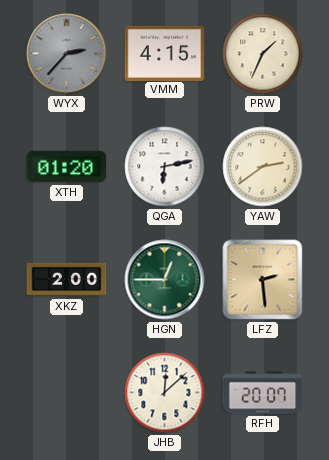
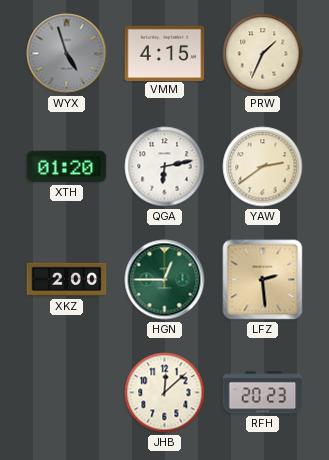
WYX: 2:37 -> 4:57 (67, 54)
RFH: 20:07 -> 20:23 (263, 393)
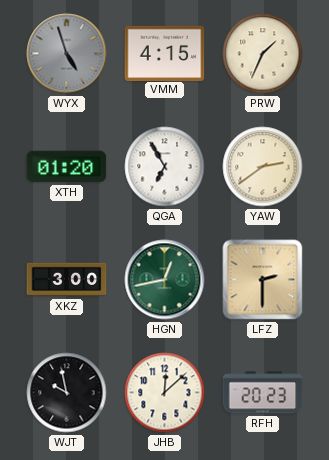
QGA: 6:13 -> 6:55 (165, 167)
XKZ: 2:00 -> 3:00 (67, 280)
HGN: 12:45 -> 12:43 (165, 280)
LFZ: 2:29 -> 2:30 (263, 280)
WJT: none -> 9:58 (67, 393)
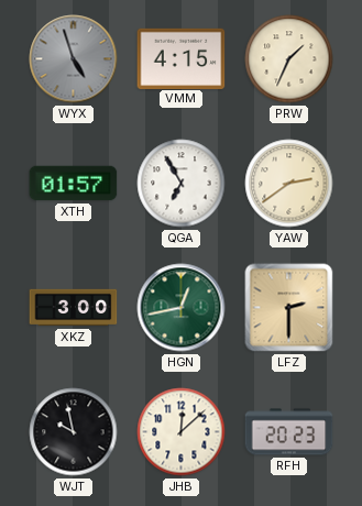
XTH: 01:20 -> 01:57 (74, 184)
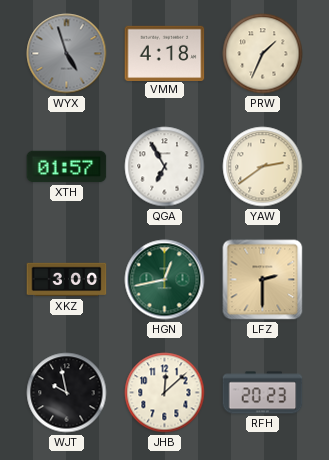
VMM: 4:15 -> 4:18 (165, 53)
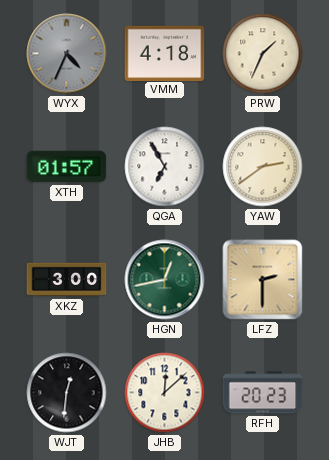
WYX: 4:57 -> 4:34 (67, 54)
WJT: 9:58 -> 12:31 (67, 393)
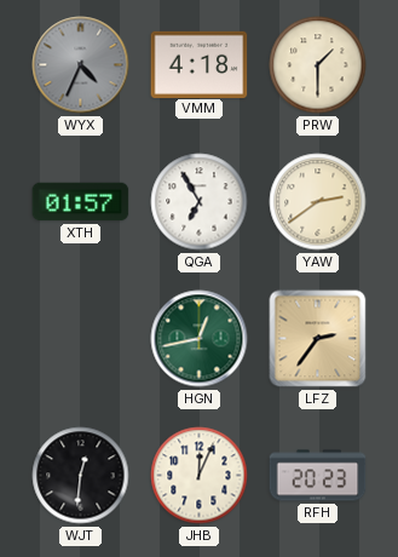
PRW: 1:34 -> 1:30 (318, 65)
XKZ: 3:00 -> none (67, 280)
LFZ: 2:30 -> 2:36 (318, 339)
JHB: 12:08 -> 12:04 (200, 476)
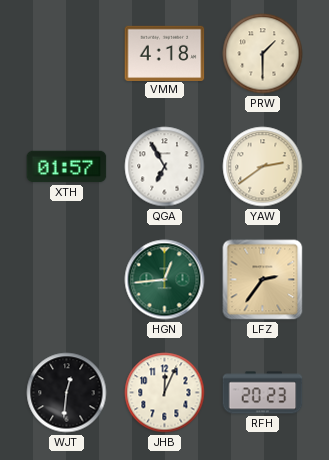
WYX: 4:34 -> none (81, 65)
HGN: 12:43 -> 12:44 (165, 280)
